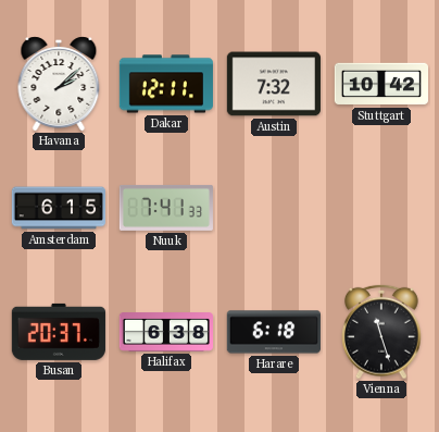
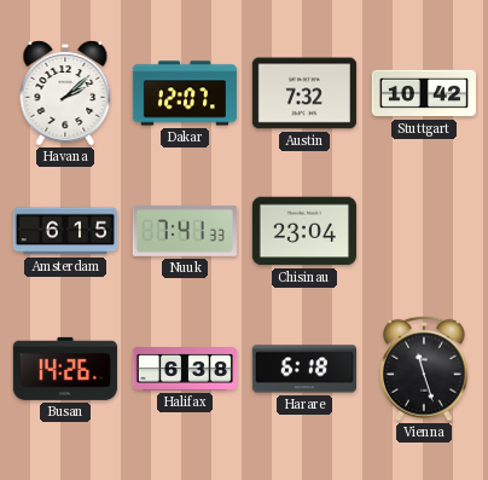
Dakar: 12:11 -> 12:07 (185, 93)
Chisinau: none -> 23:04 (304, 231)
Busan: 20:37 -> 14:26 (65, 369)
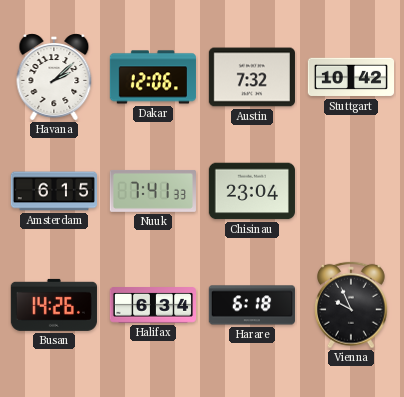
Dakar: 12:07 -> 12:06 (153, 77)
Halifax: 6:38 -> 6:34 (152, 305)
Vienna: 11:27 -> 9:56 (352, 305)
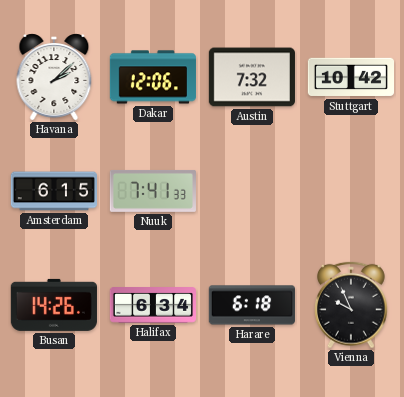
Chisinau: 23:04 -> none (252, 191)
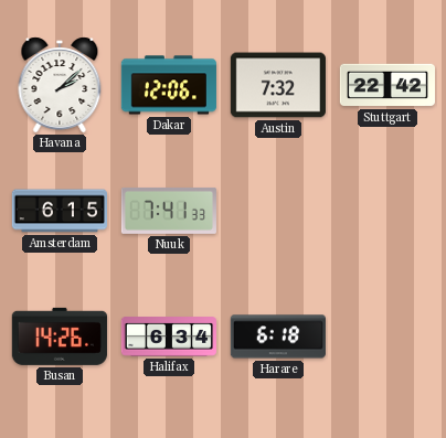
Stuttgart: 10:42 -> 22:42 (386, 85)
Vienna: 9:56 -> none (352, 305)
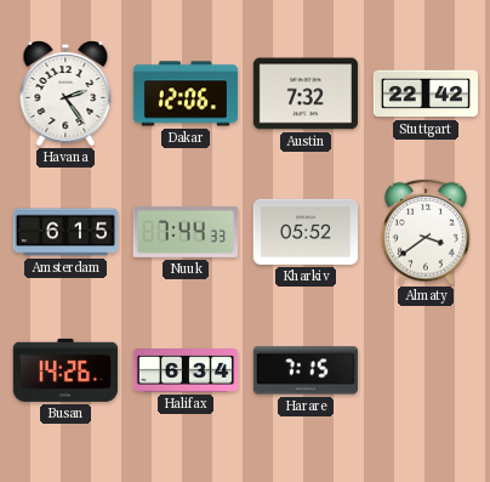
Havana: 2:08 -> 2:24 (65, 93)
Nuuk: 7:41 -> 7:44 (186, 232)
Kharkiv: none -> 05:52 (306, 232)
Almaty: none -> 3:39 (427, 232)
Harare: 6:18 -> 7:15 (306, 370)
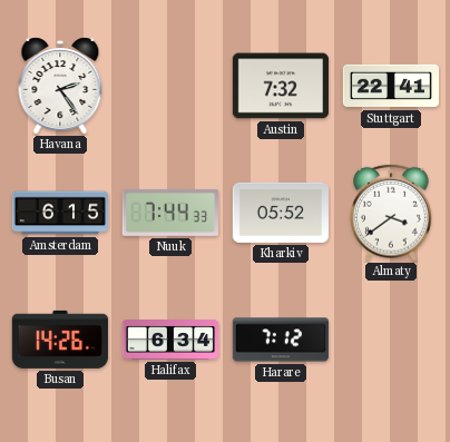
Dakar: 12:06 -> none (186, 93)
Stuttgart: 22:42 -> 22:41 (390, 86)
Harare: 7:15 -> 7:12 (281, 340)
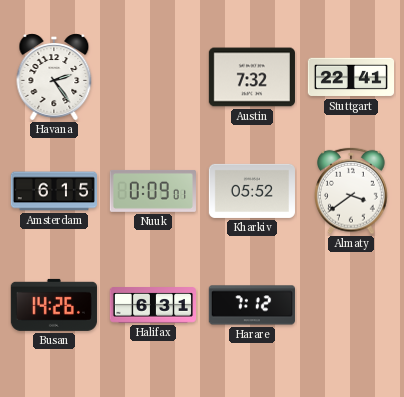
Nuuk: 7:44 -> 0:09 (153, 191)
Halifax: 6:34 -> 6:31 (152, 305)
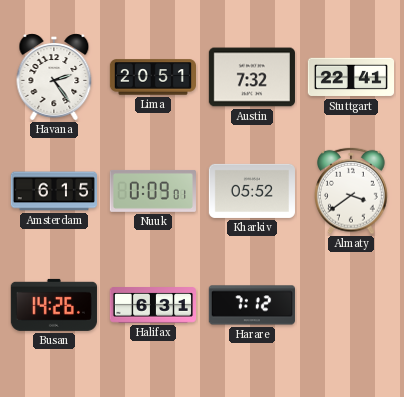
Lima: none -> 20:51 (152, 77)
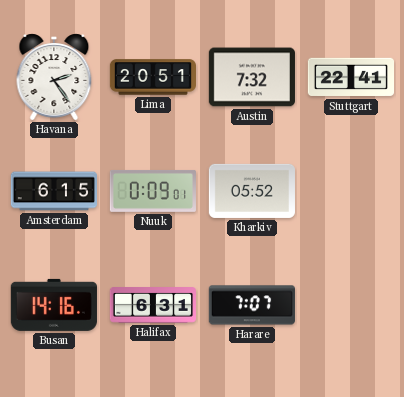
Almaty: 3:39 -> none (352, 191)
Busan: 14:26 -> 14:16 (54, 305)
Harare: 7:12 -> 7:07 (252, 305)
